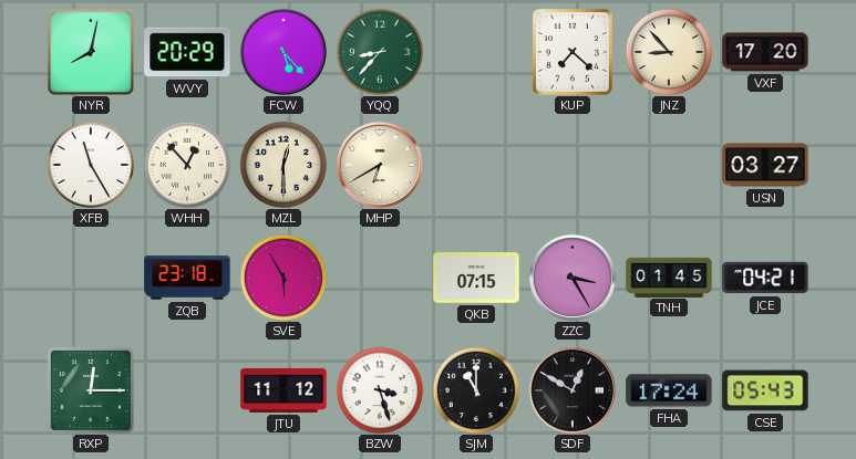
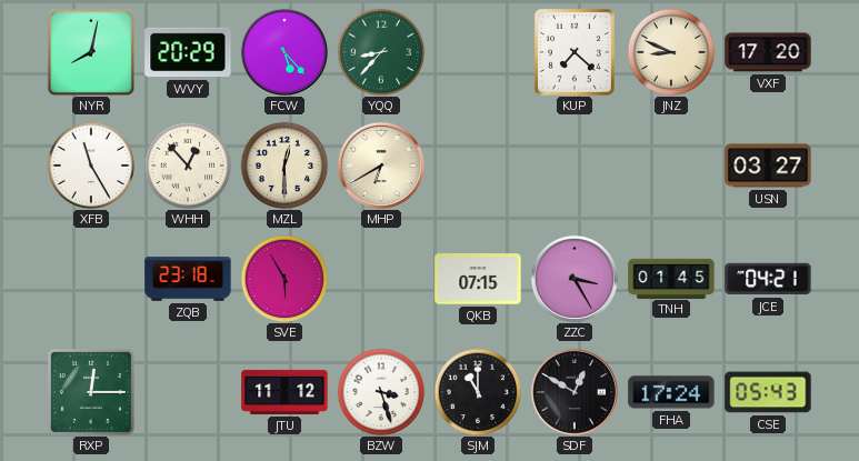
JNZ: 8:53 -> 8:49 (671, 52)
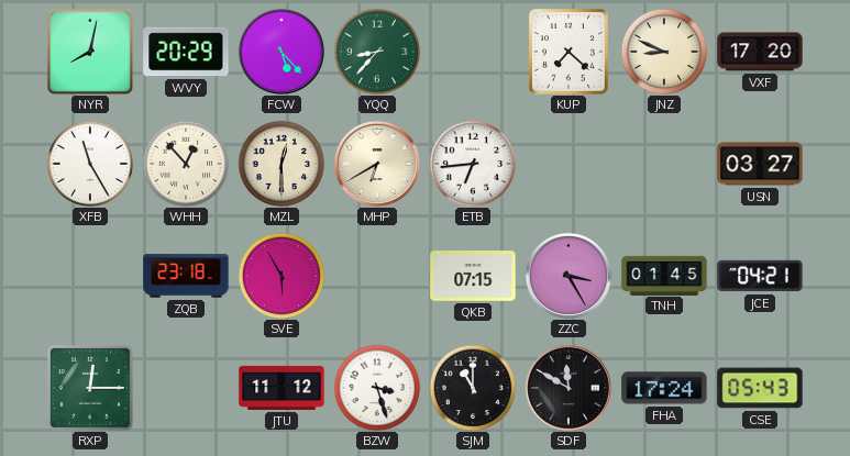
ETB: none -> 6:44 (473, 164)
SDF: 12:50 -> 11:50 (568, 388)
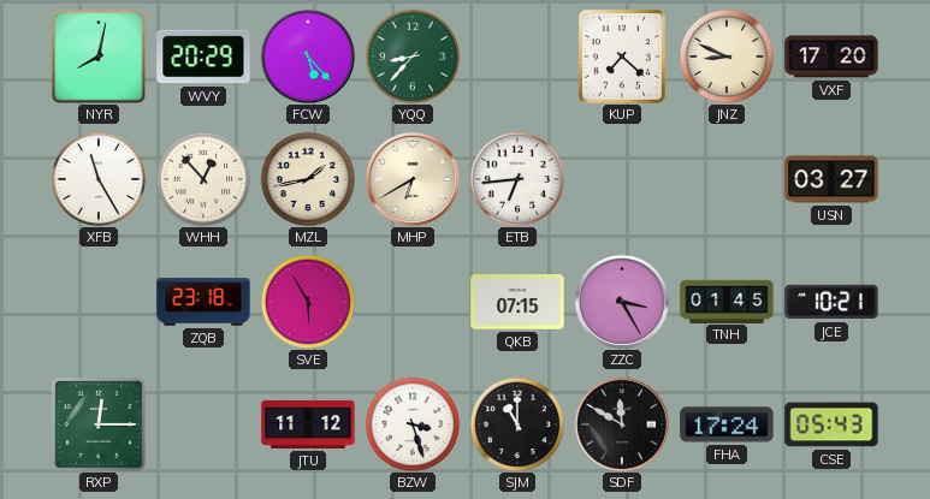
MZL: 12:30 -> 1:43 (308, 179)
JCE: 04:21 -> 10:21 (831, 302)
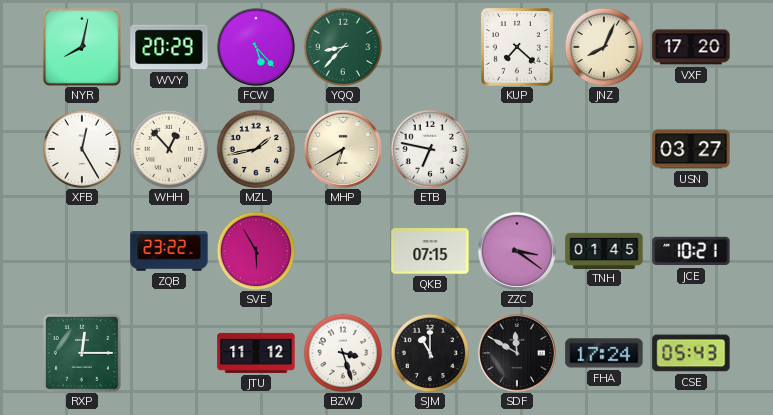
JNZ: 8:49 -> 8:04 (604, 47)
XFB: 11:25 -> 12:25 (82, 149)
ETB: 6:44 -> 6:47 (430, 149)
ZQB: 23:18 -> 23:22 (169, 251)
ZZC: 3:25 -> 3:21 (517, 251)
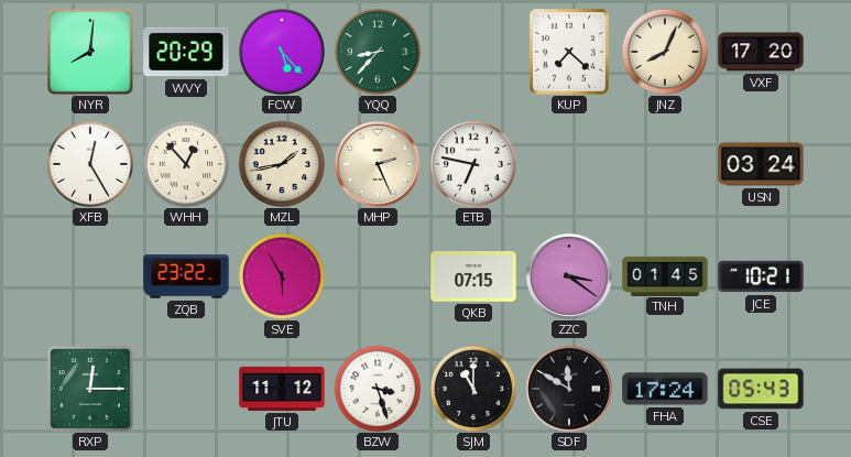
NYR: 8:02 -> 8:01 (90, 52)
MHP: 6:40 -> 2:26 (378, 164)
USN: 03:27 -> 03:24 (761, 164)
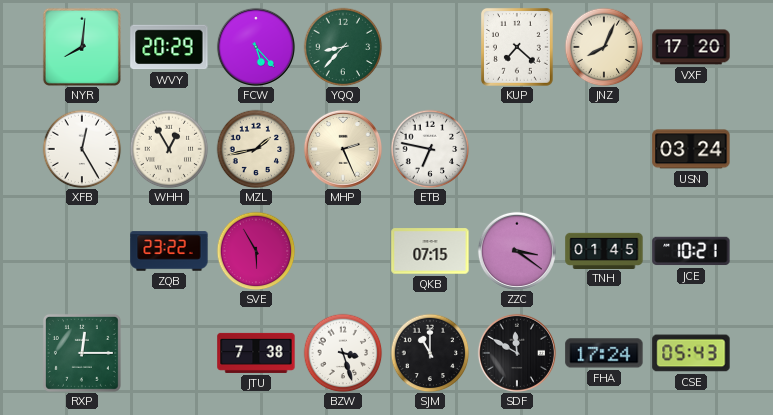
WHH: 12:53 -> 12:55 (169, 149)
JTU: 11:12 -> 7:38 (256, 353)
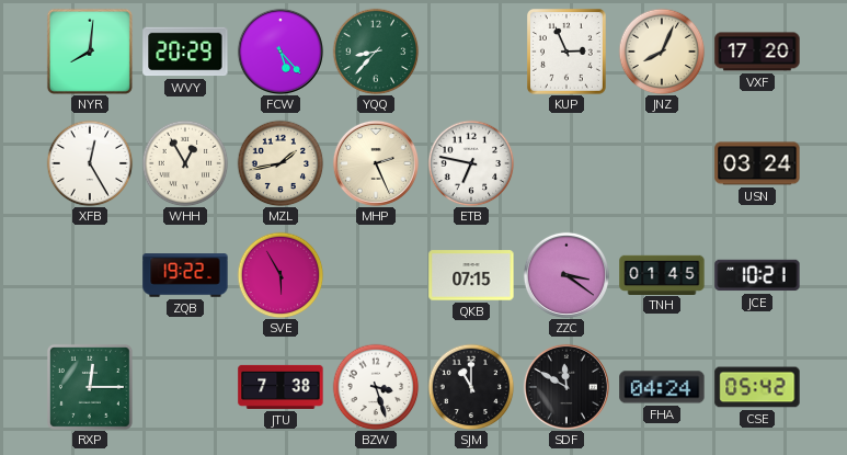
KUP: 7:22 -> 2:56 (566, 52)
ZQB: 23:22 -> 19:22 (185, 275)
FHA: 17:24 -> 04:24 (662, 387)
CSE: 05:43 -> 05:42 (757, 387)
